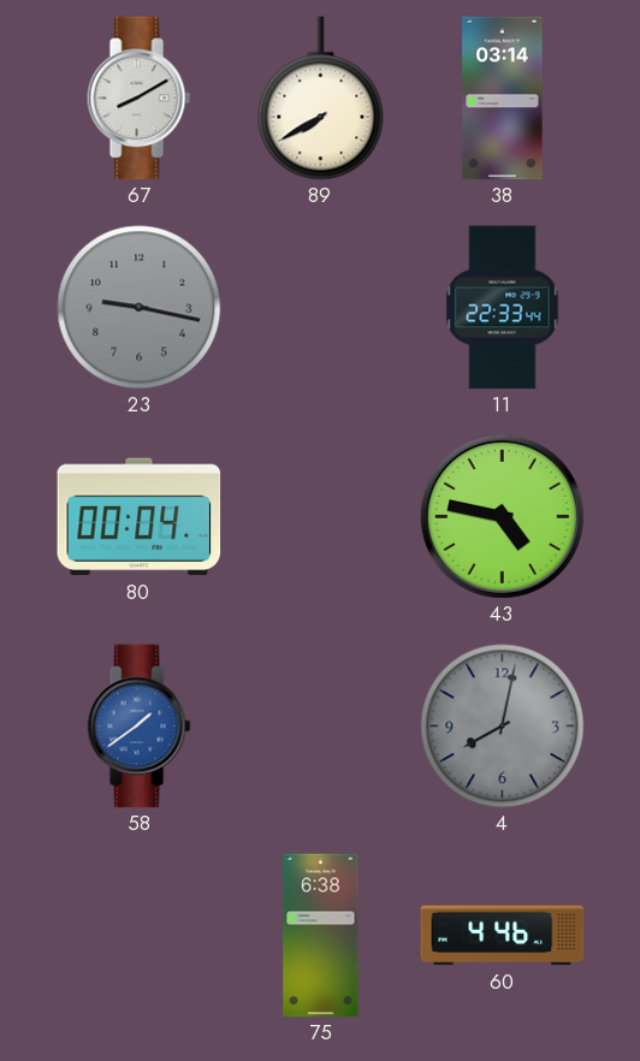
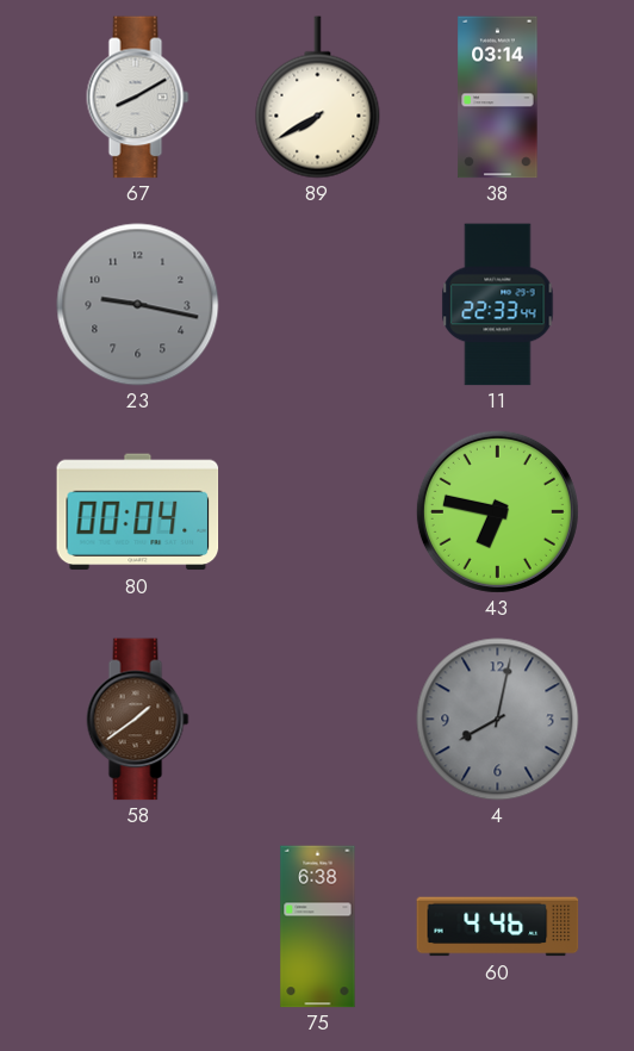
43: 4:47 -> 6:47 (497, 511)
58 dial: blue -> brown (138, 720)
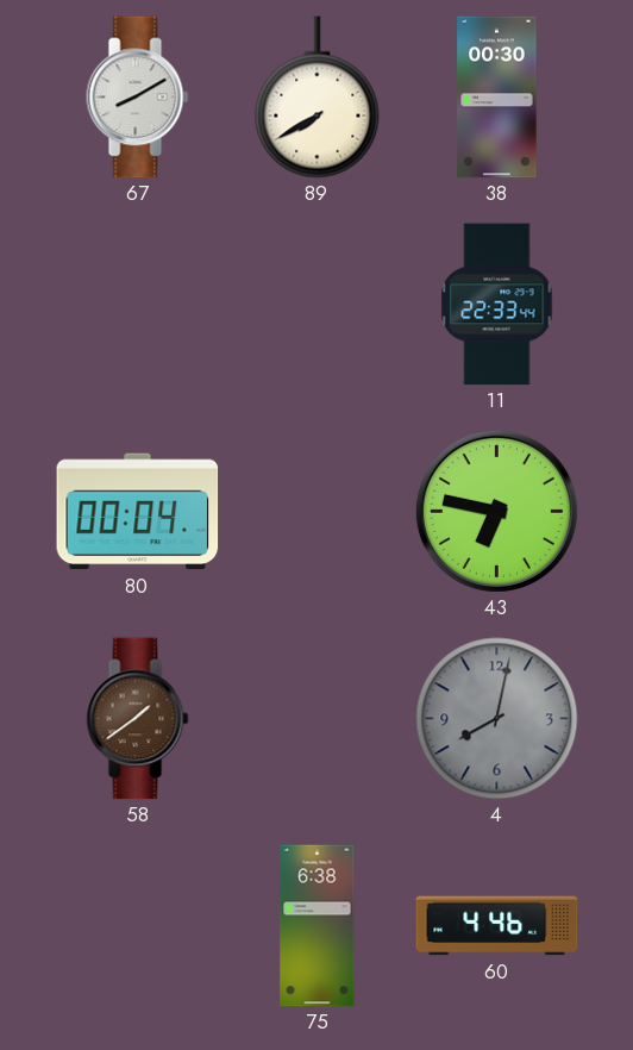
38: 03:14 -> 00:30 (497, 98)
23: 9:17 -> none (138, 305)
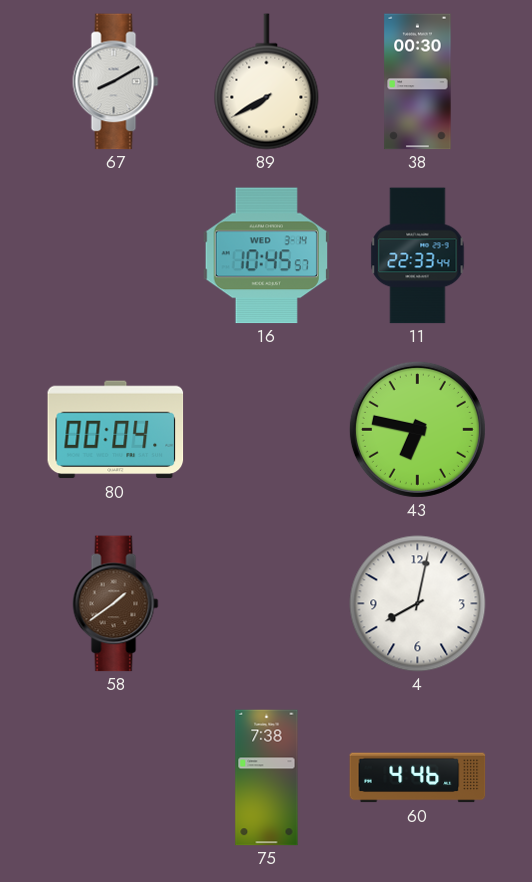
16: none -> 10:45 (266, 256)
4 dial: grey -> white (418, 604)
75: 6:38 -> 7:38 (267, 778)
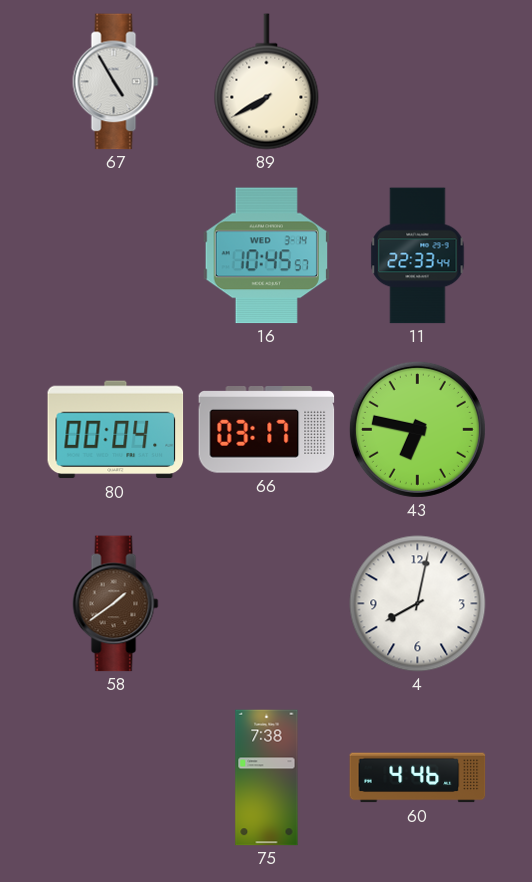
67: 8:10 -> 4:55 (116, 82)
38: 00:30 -> none (418, 82)
66: none -> 03:17 (267, 430)
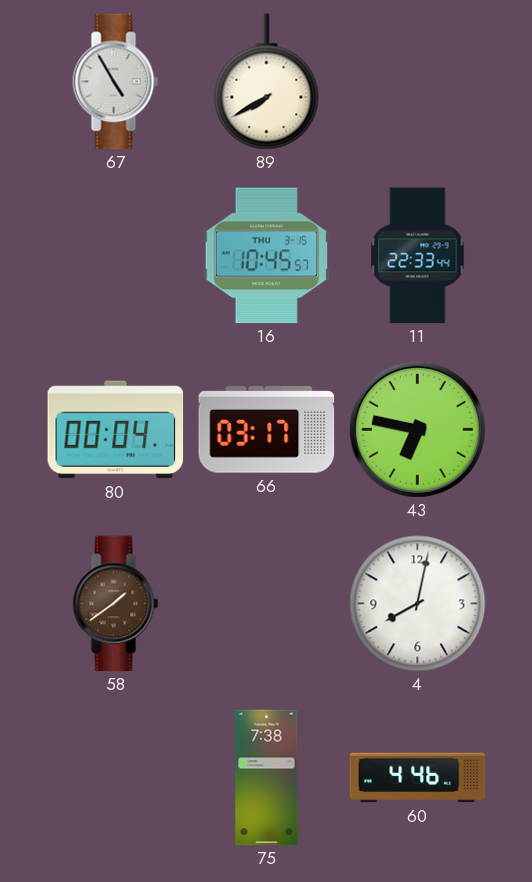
16 date: WED 3-14 -> THU 3-15 (266, 256)
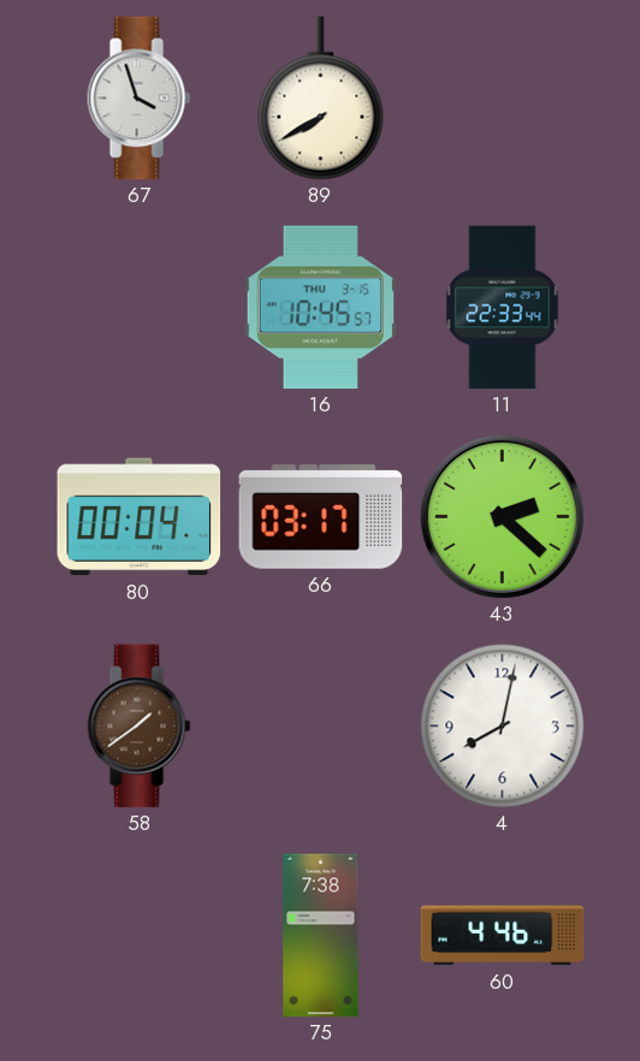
67: 4:55 -> 3:57 (140, 99)
43: 6:47 -> 2:22 (502, 516)
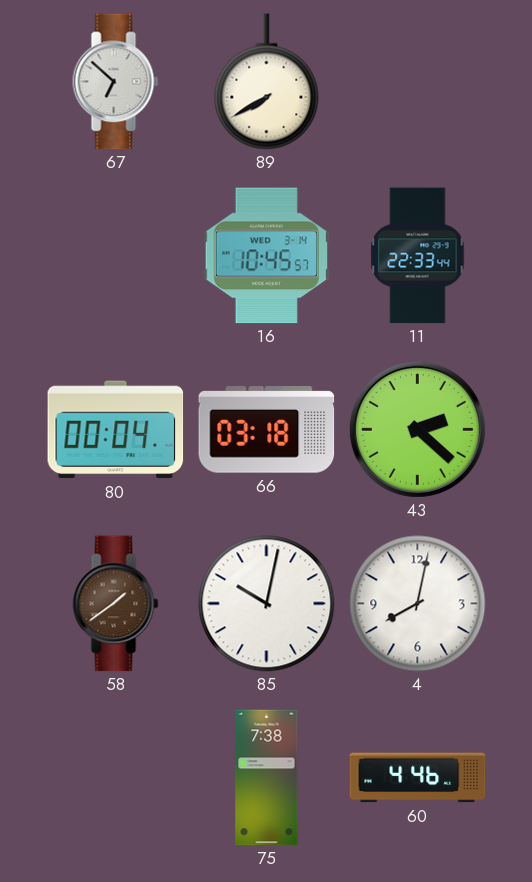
67: 3:57 -> 6:52 (116, 82)
16 date: THU 3-15 -> WED 3-14 (266, 256)
66: 03:17 -> 03:18 (267, 430)
85: none -> 10:02 (267, 604)
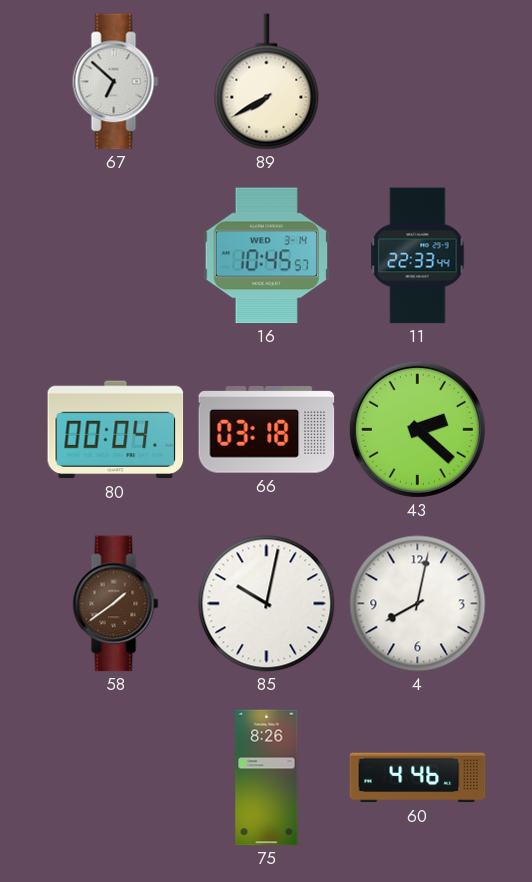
75: 7:38 -> 8:26 (267, 778)
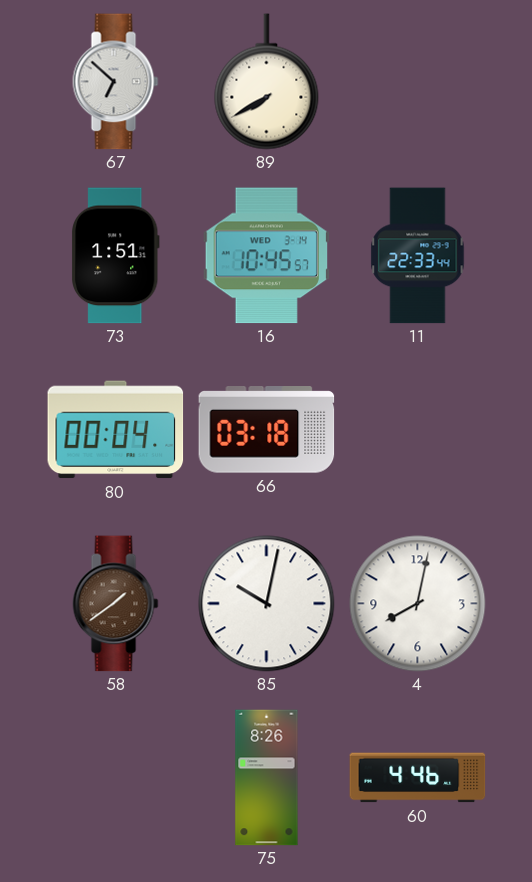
73: none -> 1:51 (115, 256)
43: 2:22 -> none (417, 429)
